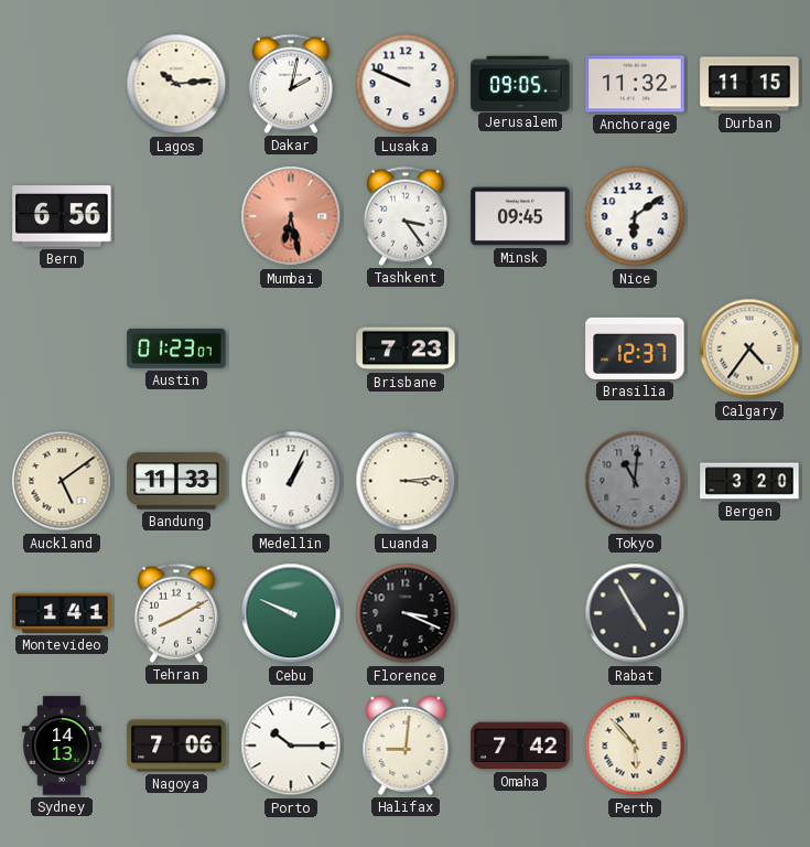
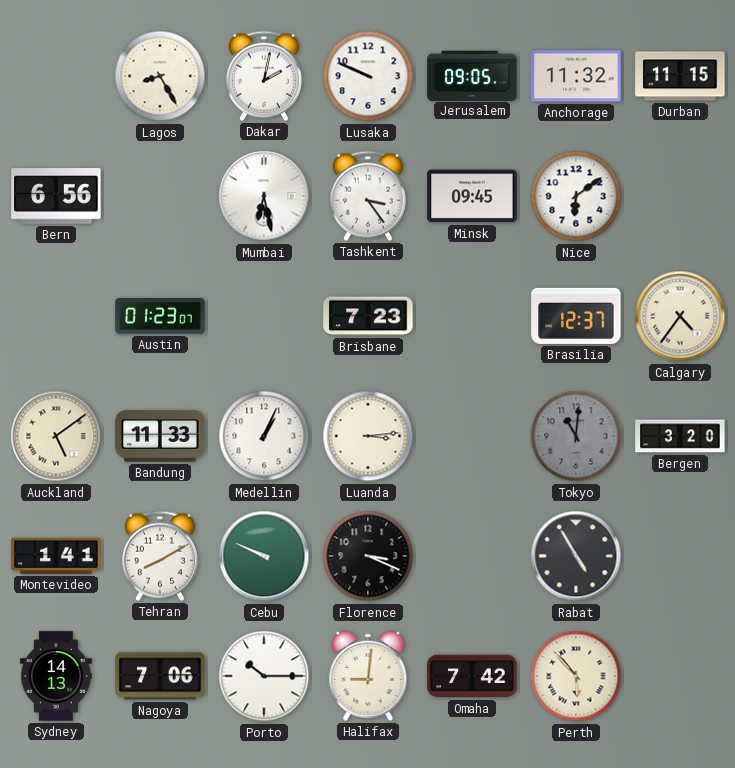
Lagos: 10:14 -> 8:25 (160, 76)
Mumbai dial: salmon -> white (264, 196)
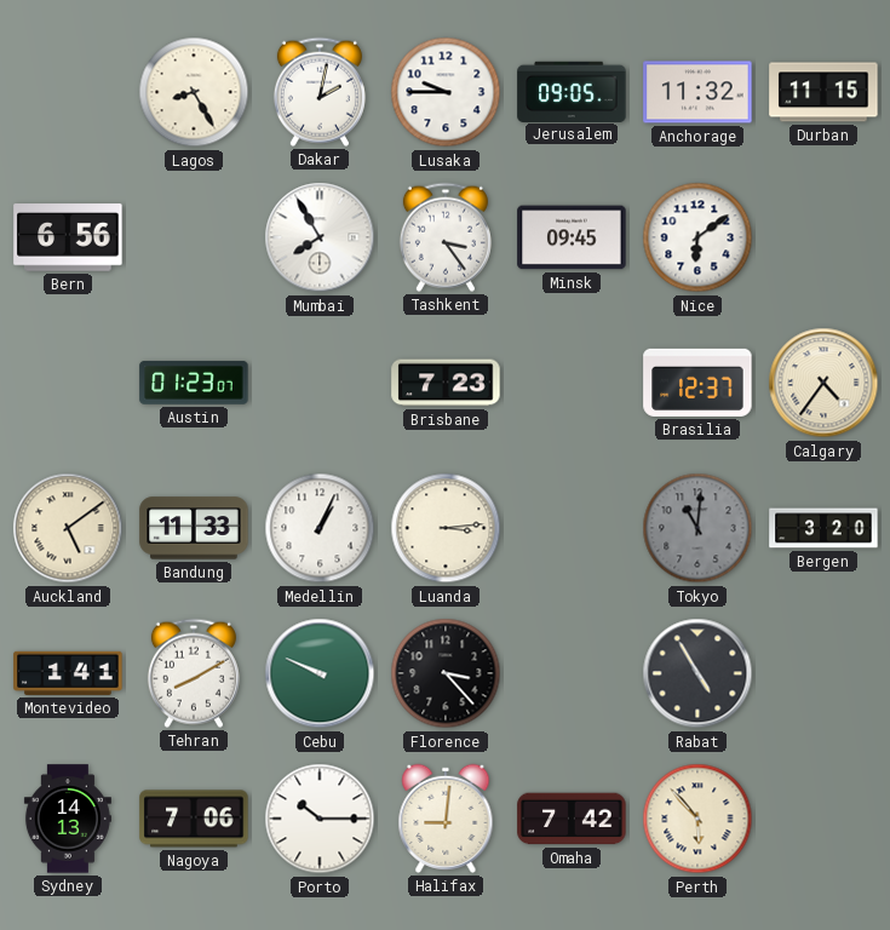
Lusaka: 9:49 -> 9:45 (446, 92)
Mumbai: 6:28 -> 7:55 (320, 237)
Florence: 3:19 -> 3:23 (446, 673)
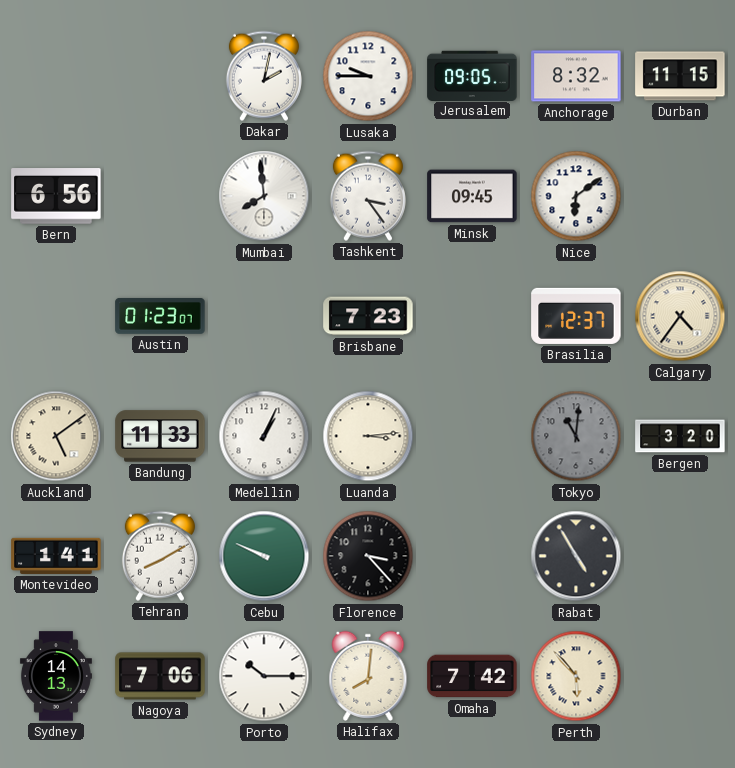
Lagos: 8:25 -> none (194, 92)
Anchorage: 11:32 -> 8:32 (576, 76)
Mumbai: 7:55 -> 7:59 (264, 196)
Halifax: 9:01 -> 8:01 (368, 676)
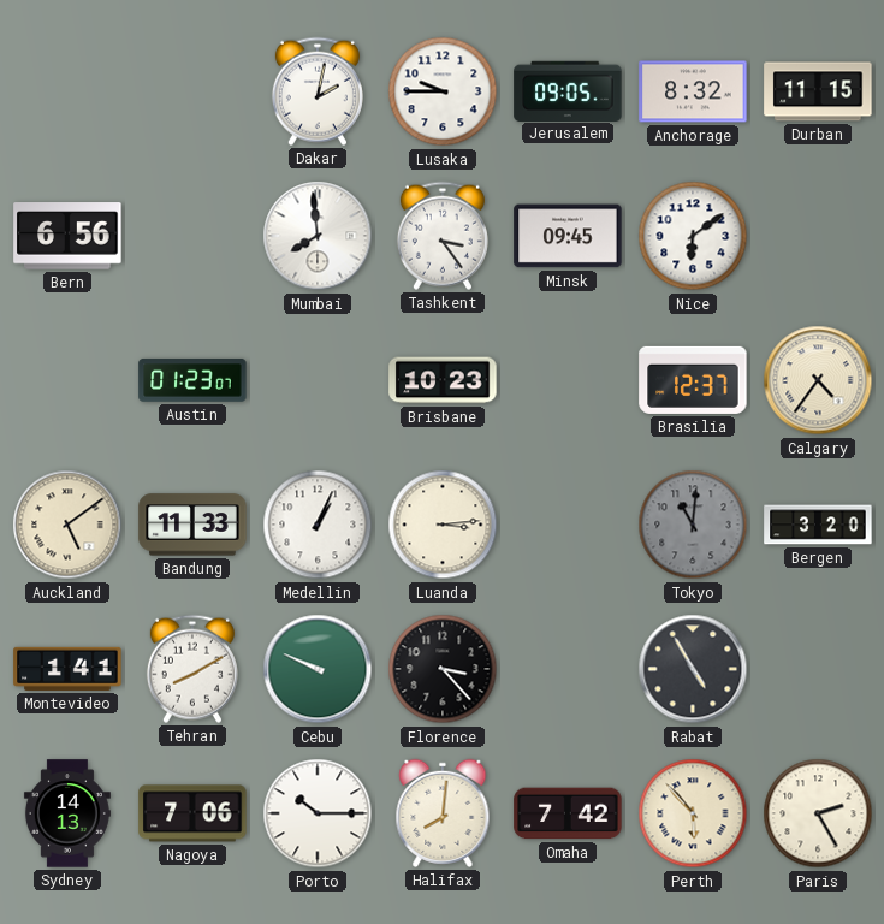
Brisbane: 7:23 -> 10:23 (443, 380)
Paris: none -> 2:25 (818, 813)
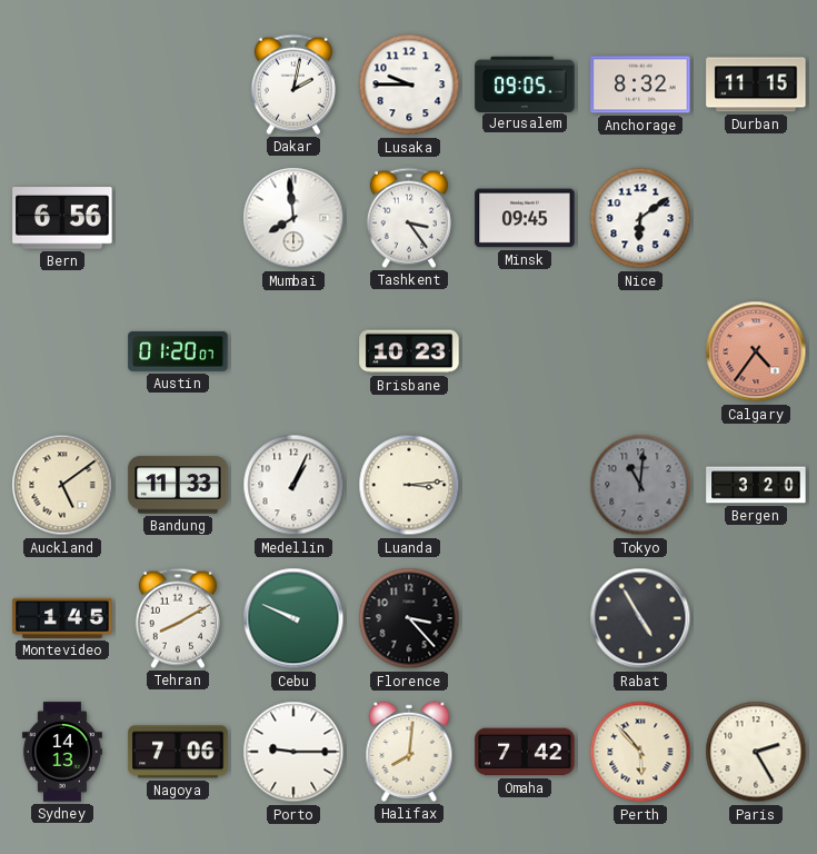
Austin: 01:23 -> 01:20 (178, 351)
Brasilia: 12:37 -> none (693, 380)
Calgary dial: cream -> salmon (756, 351)
Montevideo: 1:41 -> 1:45 (62, 618)
Porto: 10:15 -> 9:15 (293, 752)
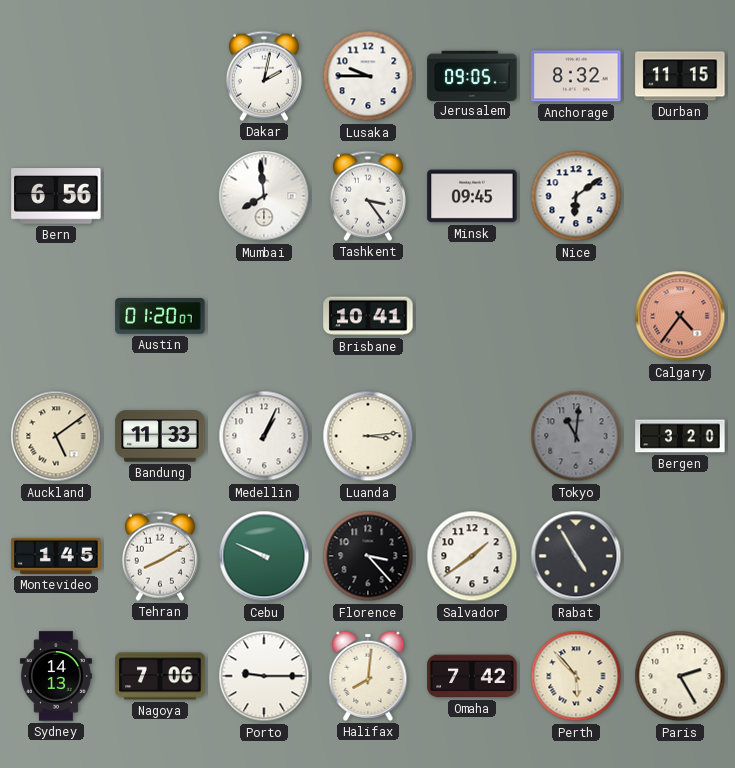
Brisbane: 10:23 -> 10:41 (368, 316)
Salvador: none -> 1:39 (472, 556)
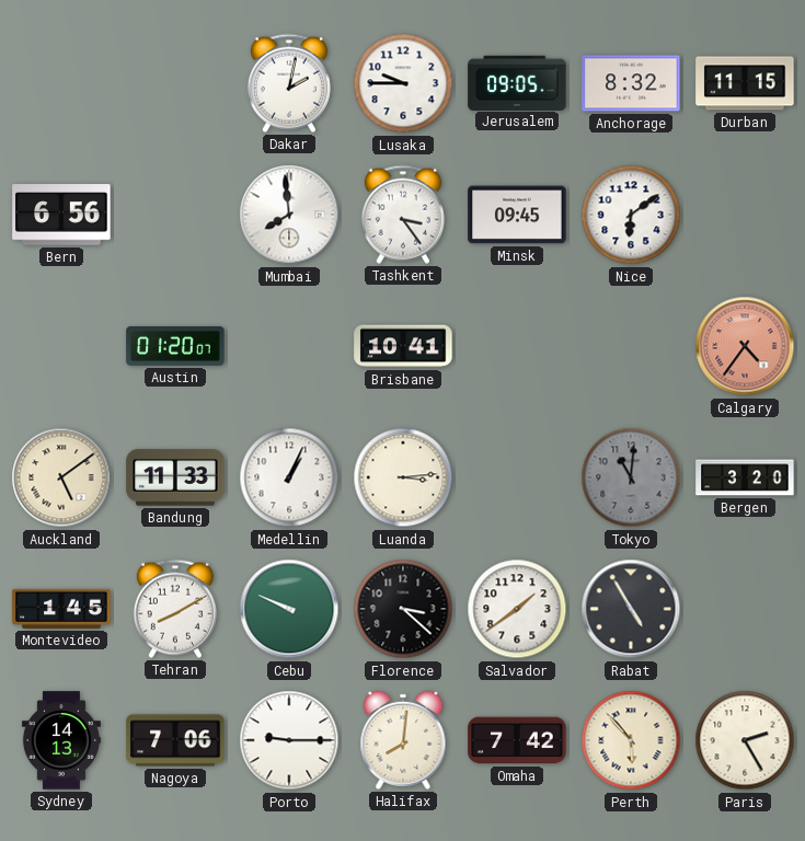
Florence: 3:23 -> 3:22 (403, 609)
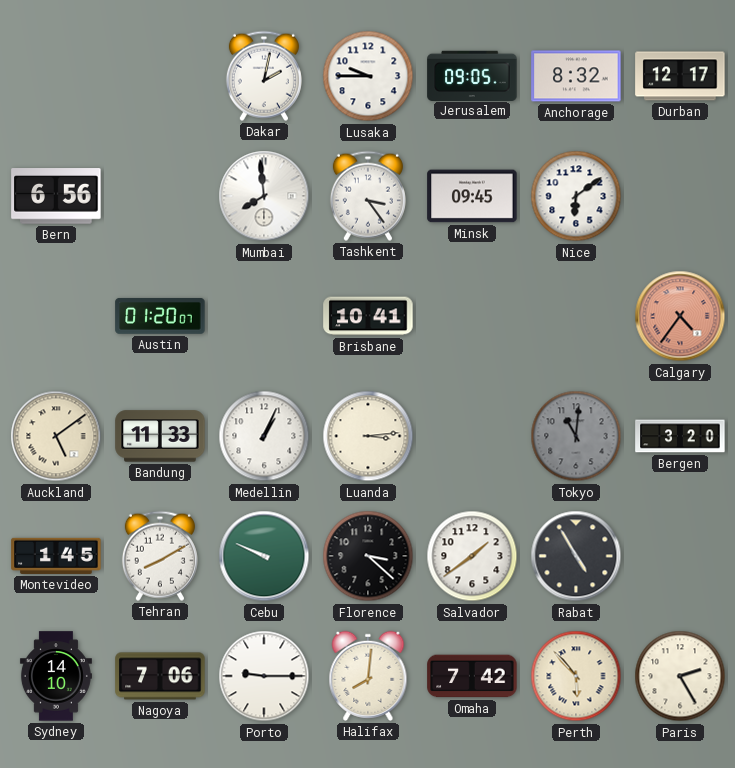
Durban: 11:15 -> 12:17 (680, 76)
Sydney: 14:13 -> 14:10 (56, 676)
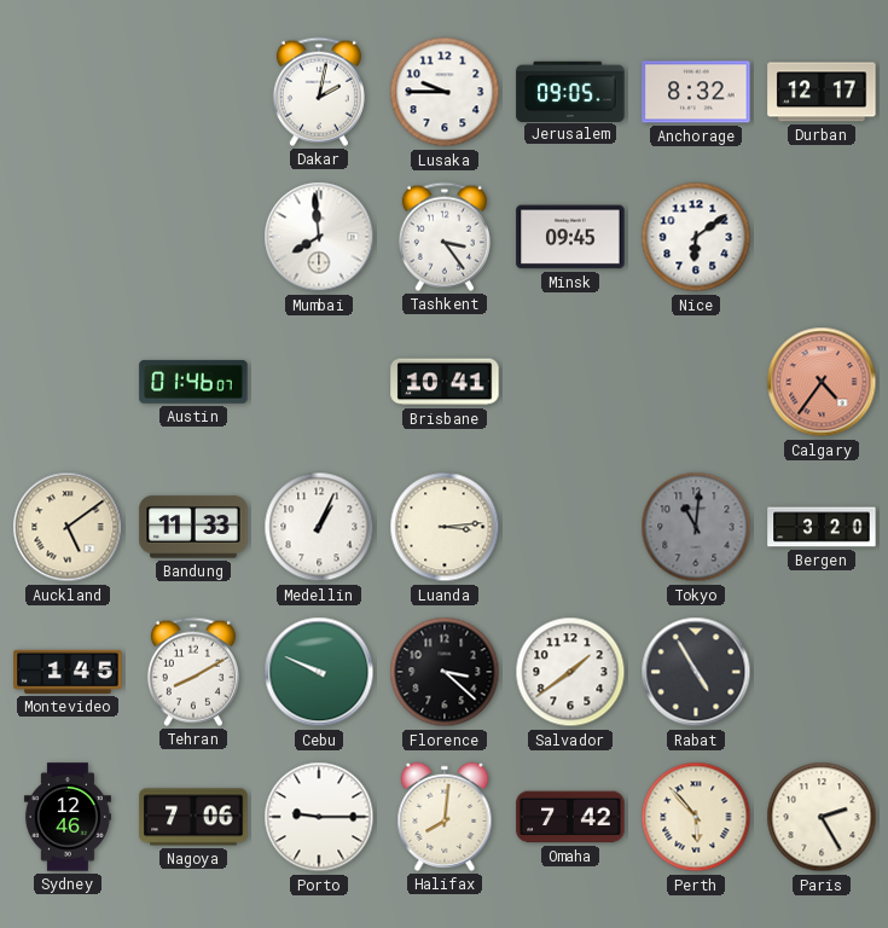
Bern: 6:56 -> none (56, 196)
Austin: 01:20 -> 01:46 (193, 382)
Sydney: 14:10 -> 12:46 (68, 817)
